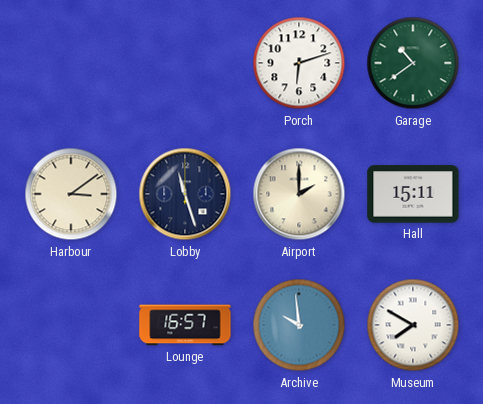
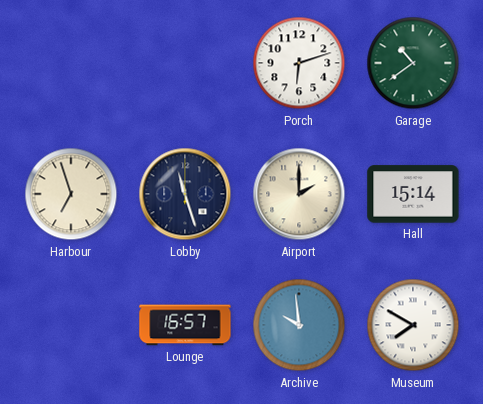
Harbour: 3:09 -> 6:57 (71, 194)
Hall: 15:11 -> 15:14 (413, 194)
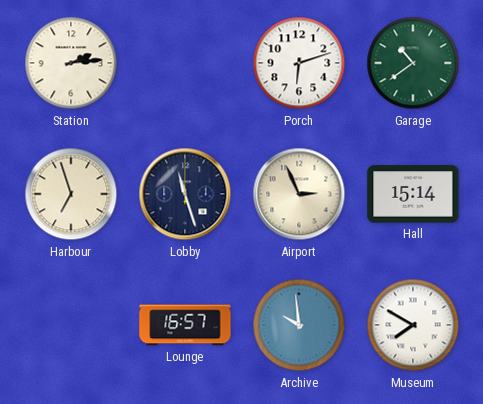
Station: none -> 2:14 (71, 63)
Airport: 2:00 -> 2:56 (299, 194)
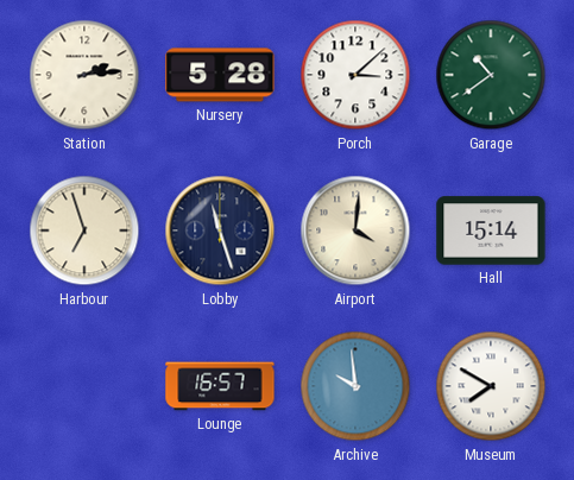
Nursery: none -> 5:28 (220, 75)
Porch: 6:12 -> 3:08 (355, 75)
Airport: 2:56 -> 4:01 (355, 230)
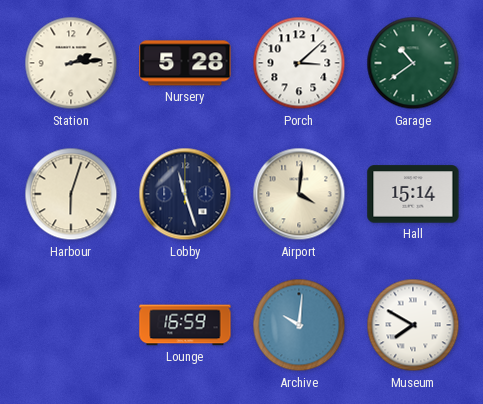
Harbour: 6:57 -> 6:03 (71, 194)
Lounge: 16:57 -> 16:59 (185, 325)
Archive: 9:59 -> 10:01 (299, 325)
